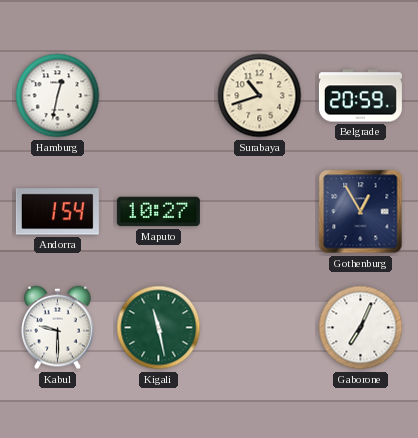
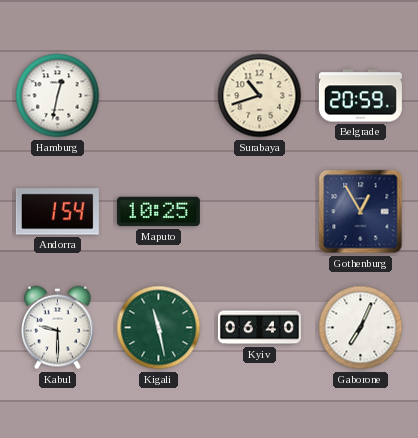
Maputo: 10:27 -> 10:25 (158, 212)
Kyiv: none -> 06:40 (259, 328)
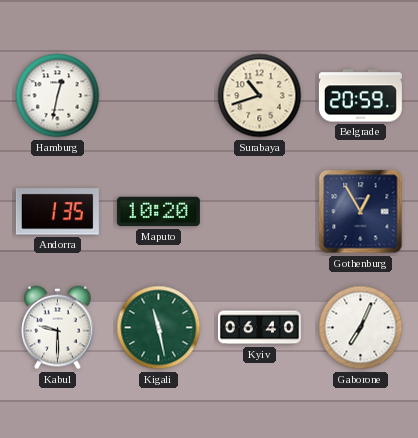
Andorra: 1:54 -> 1:35 (57, 212)
Maputo: 10:25 -> 10:20 (158, 212)
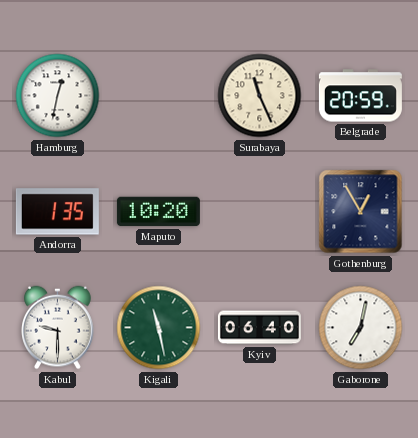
Surabaya: 10:42 -> 11:26 (260, 96)
Gaborone: 7:04 -> 7:02 (361, 328)
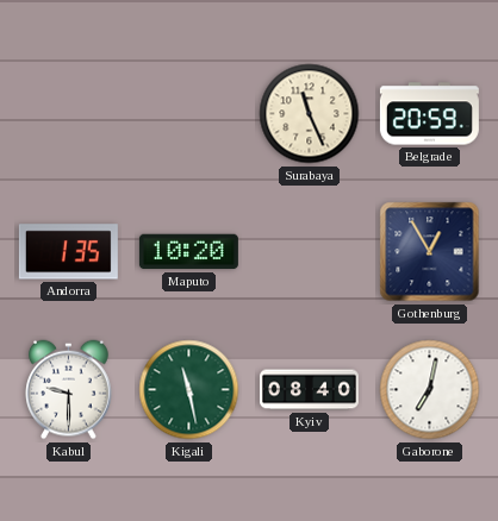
Hamburg: 12:32 -> none (58, 96)
Kyiv: 06:40 -> 08:40 (309, 390)
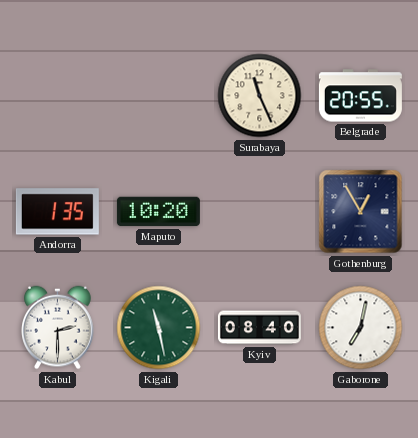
Belgrade: 20:59 -> 20:55 (360, 96)
Kabul: 9:30 -> 2:30 (58, 328)
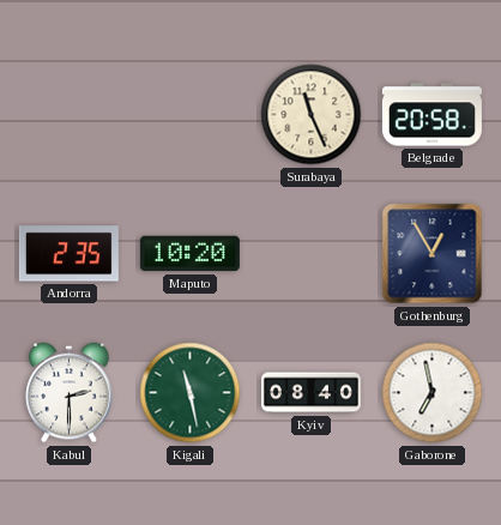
Belgrade: 20:55 -> 20:58 (431, 115)
Andorra: 1:35 -> 2:35 (68, 254)
Gaborone: 7:02 -> 6:58 (433, 393)
